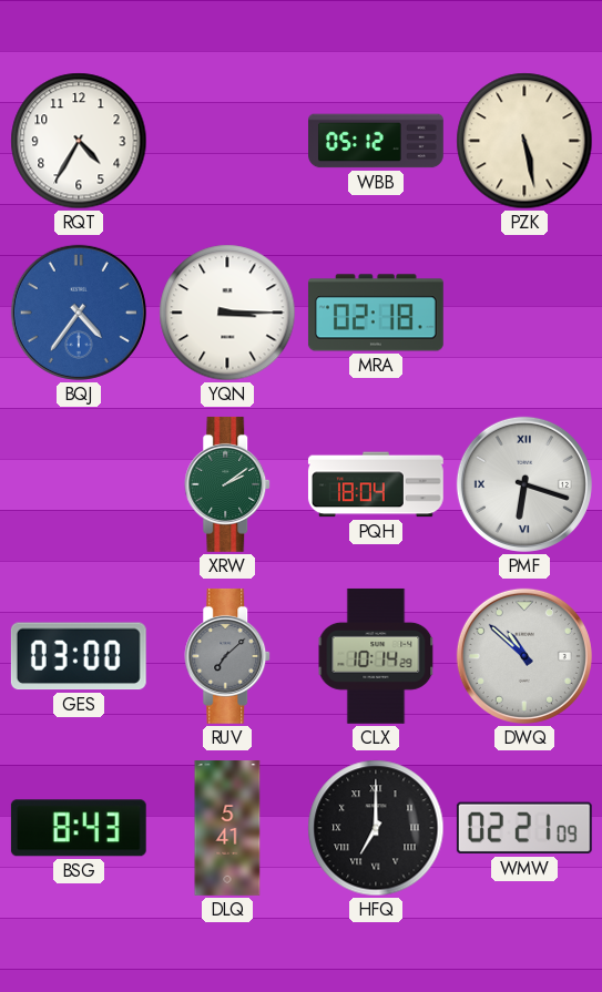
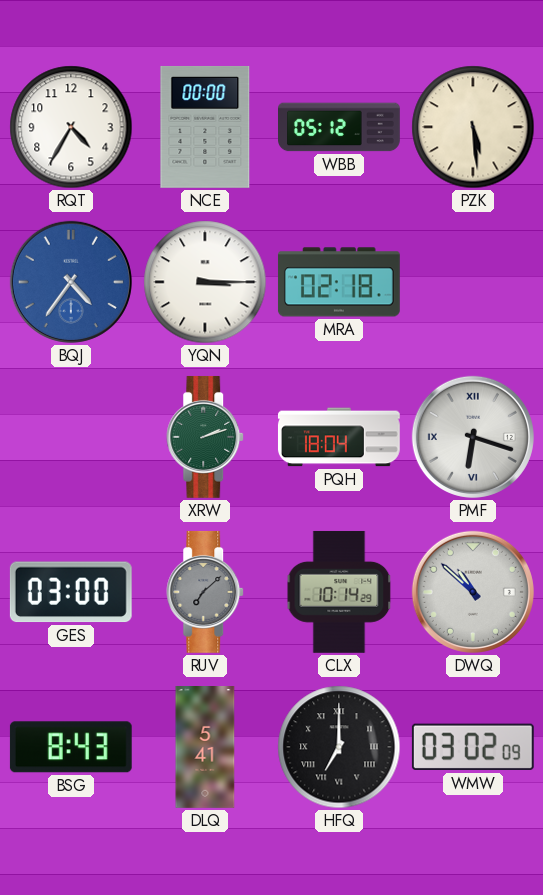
NCE: none -> 00:00 (205, 127)
PZK: 5:28 -> 5:29 (473, 127)
XRW: 2:09 -> 2:12 (206, 437)
WMW: 02:21 -> 03:02 (473, 747)
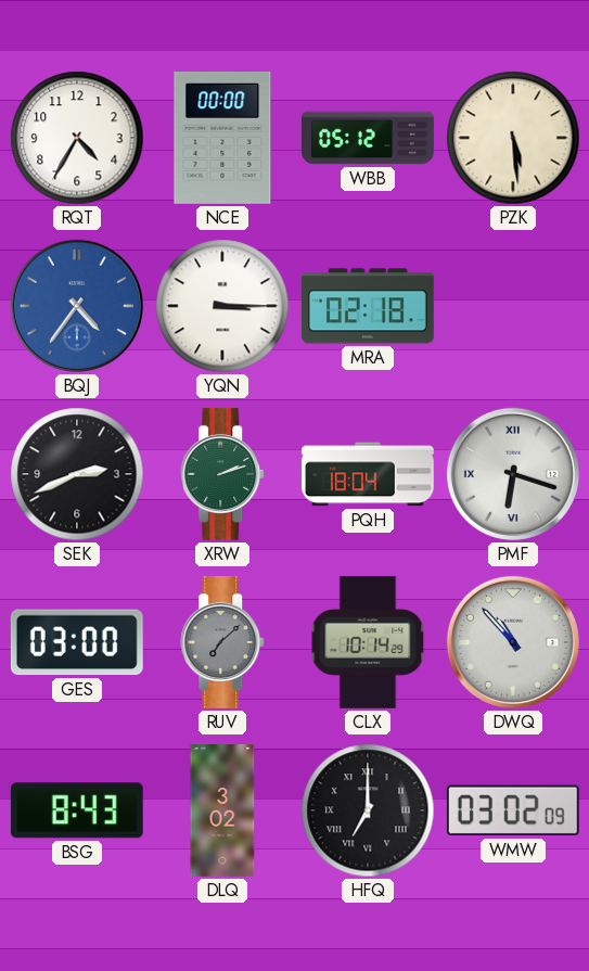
SEK: none -> 2:41 (77, 474)
DWQ: 10:52 -> 10:53 (513, 642)
DLQ: 5:41 -> 3:02 (222, 812)
